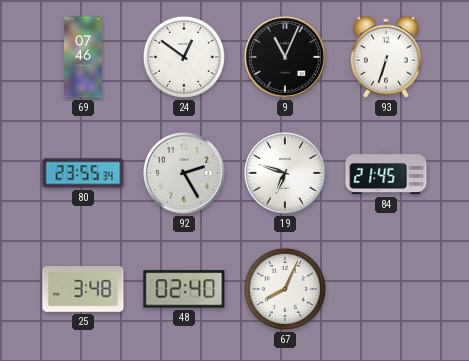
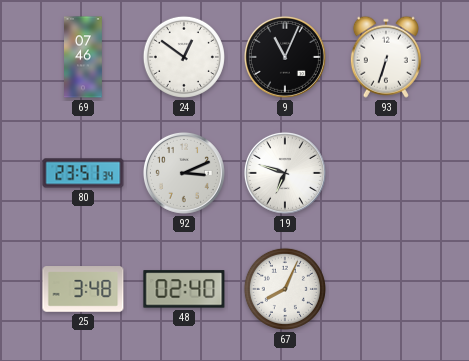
80: 23:55 -> 23:51 (83, 173)
92: 2:25 -> 3:11 (184, 173)
84: 21:45 -> none (386, 173)
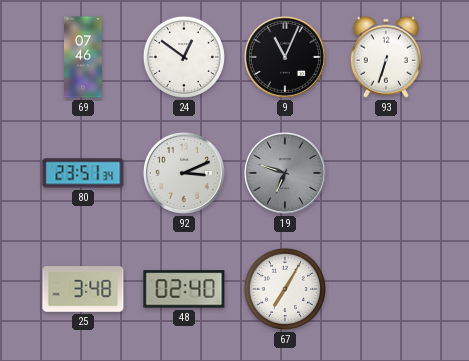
19 dial: white -> grey (285, 173)
67: 8:04 -> 7:05 (285, 289)
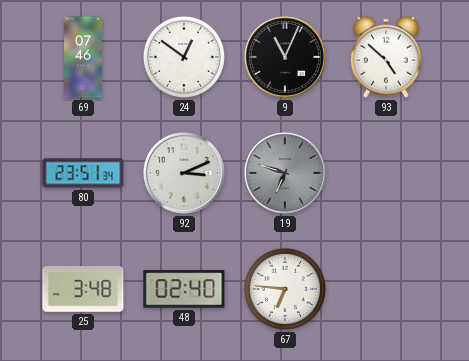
93: 6:33 -> 4:52 (386, 57)
67: 7:05 -> 6:46 (285, 289)
